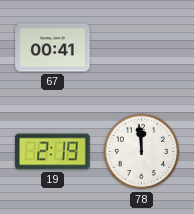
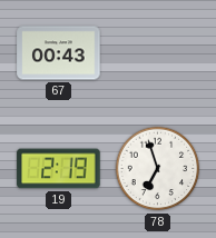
67: 00:41 -> 00:43 (59, 53)
78: 11:59 -> 6:57 (158, 169)
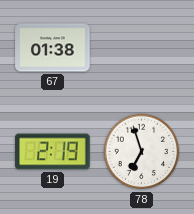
67: 00:43 -> 01:38 (53, 48)
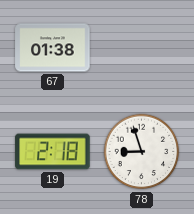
19: 2:19 -> 2:18 (53, 152)
78: 6:57 -> 8:57 (142, 152)
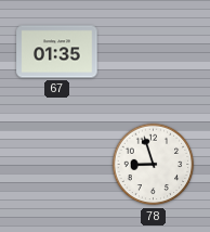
67: 01:38 -> 01:35 (57, 52)
19: 2:18 -> none (53, 152)
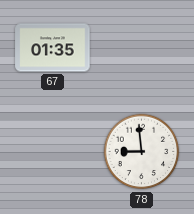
78: 8:57 -> 8:59 (142, 152)
